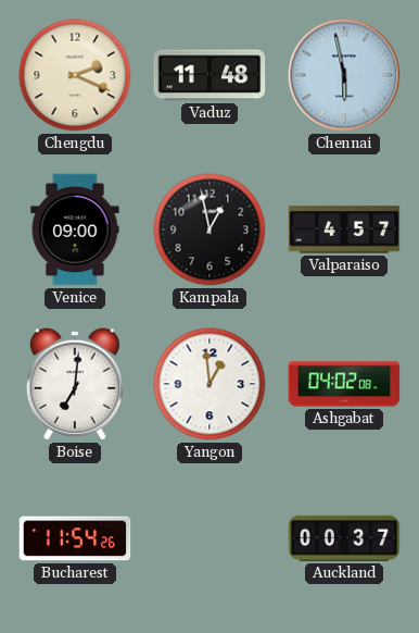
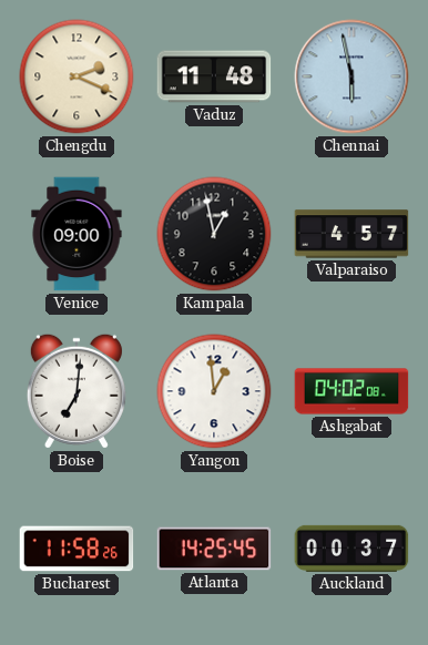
Bucharest: 11:54 -> 11:58 (77, 549)
Atlanta: none -> 14:25 (214, 549)
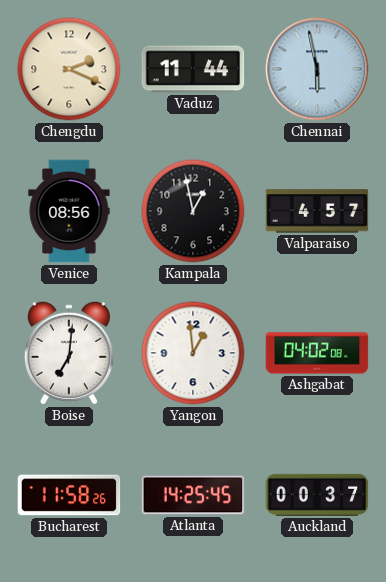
Vaduz: 11:48 -> 11:44 (193, 69)
Venice: 09:00 -> 08:56 (69, 211)
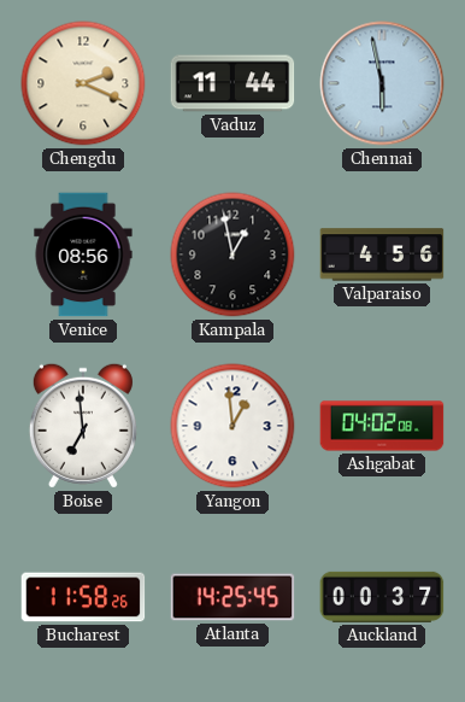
Valparaiso: 4:57 -> 4:56 (382, 255)
Boise: 7:01 -> 6:59 (83, 426)
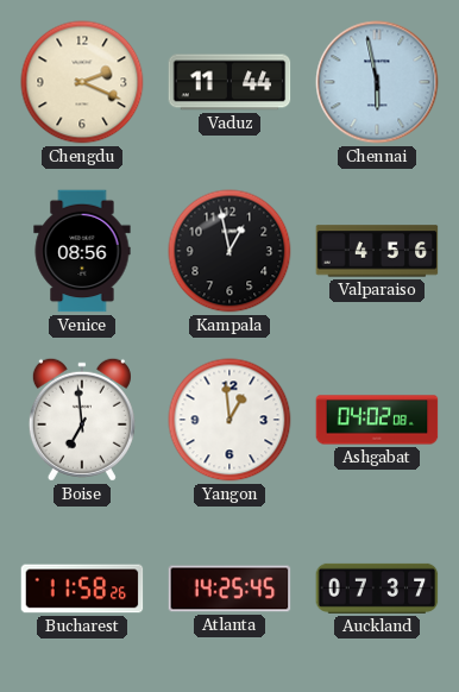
Auckland: 00:37 -> 07:37 (377, 589)
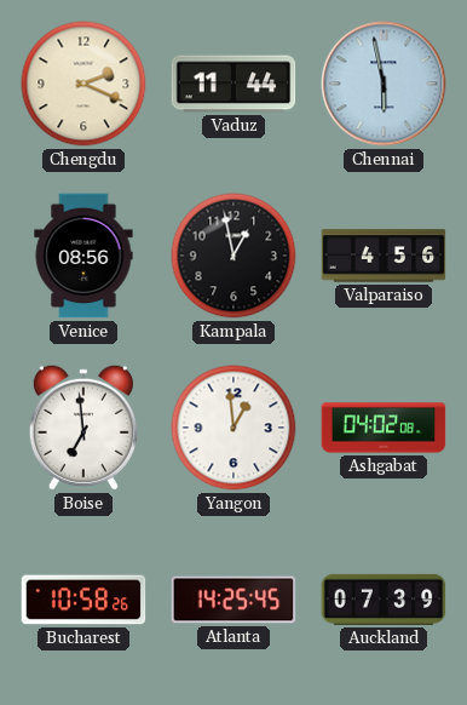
Bucharest: 11:58 -> 10:58 (83, 600)
Auckland: 07:37 -> 07:39 (384, 600)
